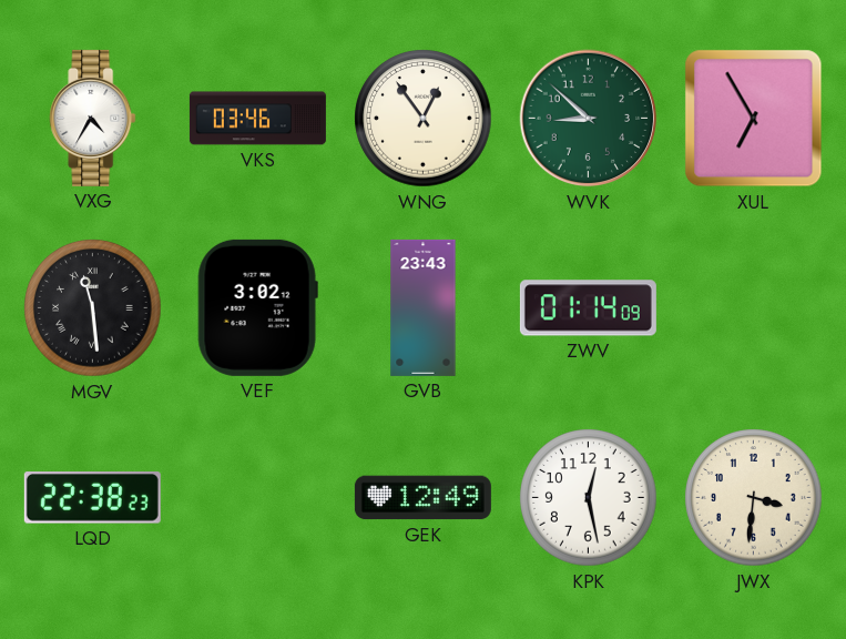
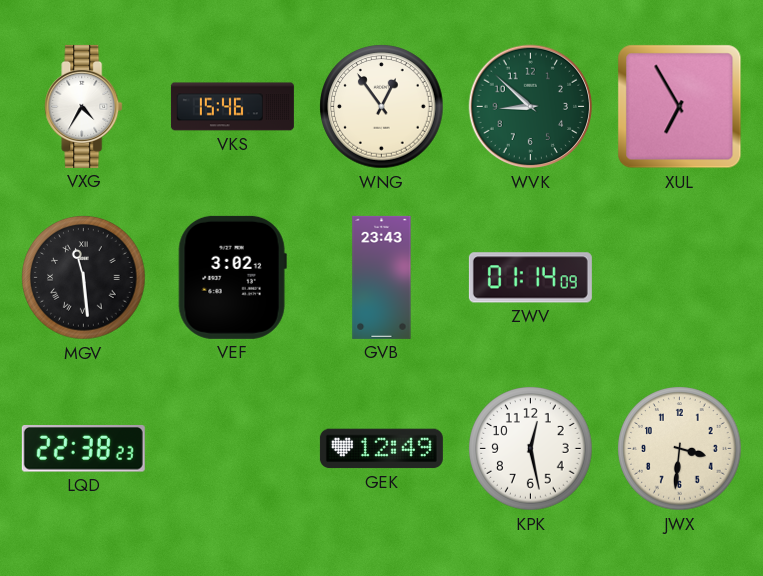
VKS: 03:46 -> 15:46 (232, 107)
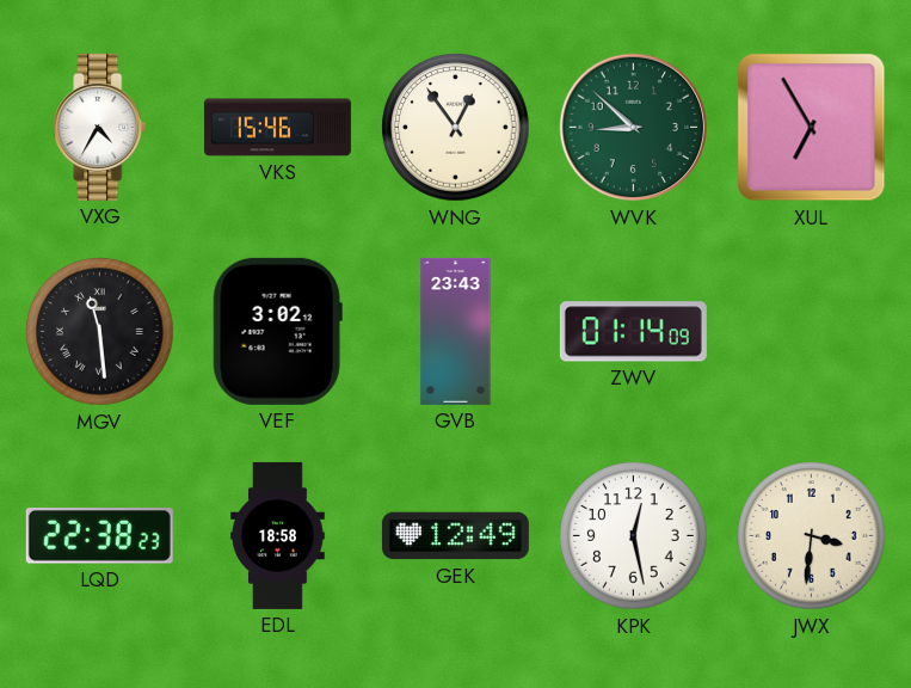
EDL: none -> 18:58 (278, 535)
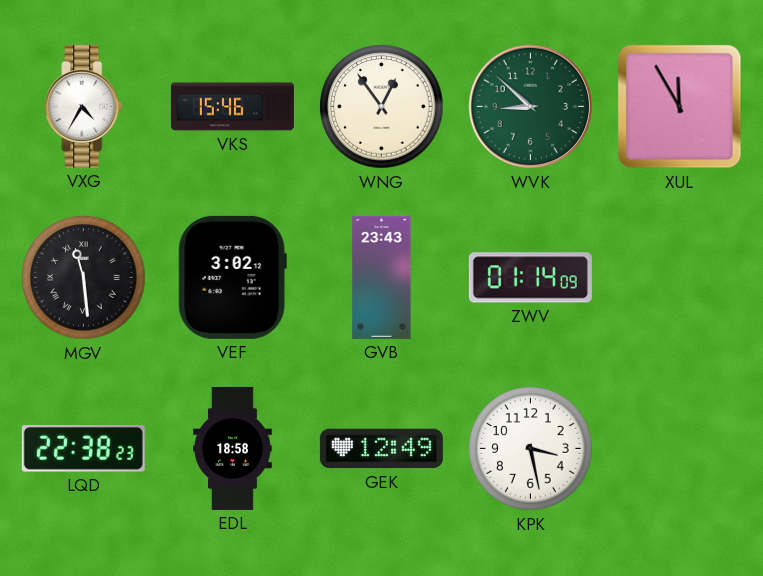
XUL: 6:55 -> 11:55 (680, 107)
KPK: 12:28 -> 3:28 (531, 449)
JWX: 3:31 -> none (812, 536)
